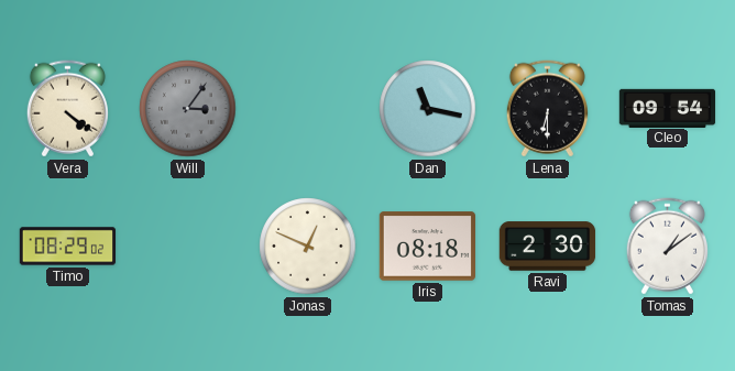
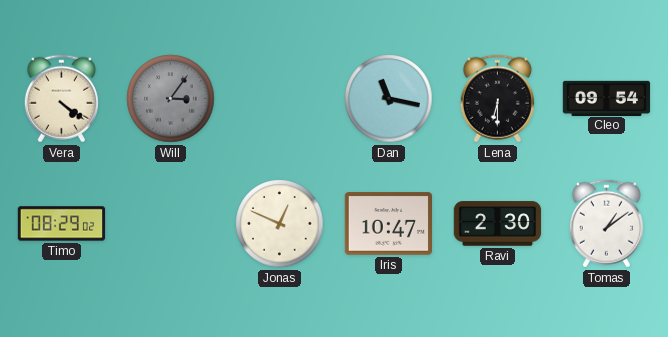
Iris: 08:18 -> 10:47 (388, 224)
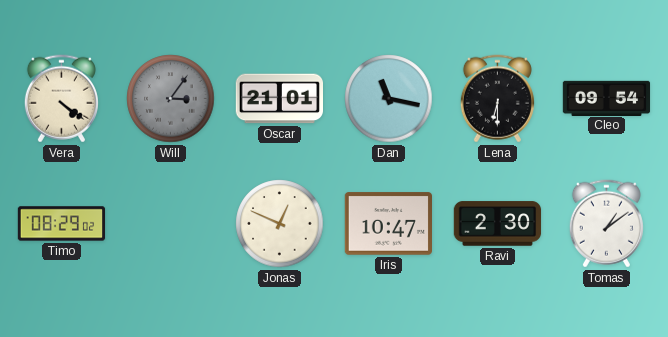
Oscar: none -> 21:01 (280, 99)
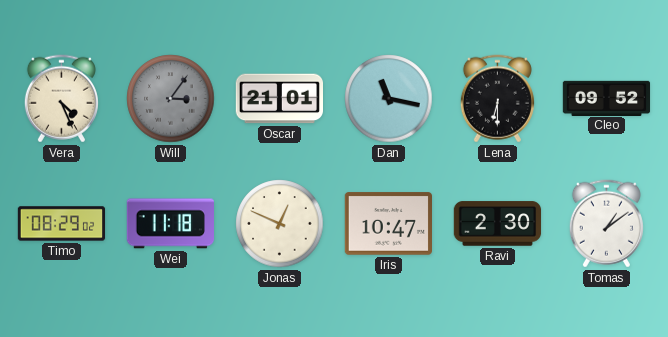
Vera: 4:21 -> 4:26 (61, 99)
Cleo: 09:54 -> 09:52 (607, 98)
Wei: none -> 11:18 (170, 224)
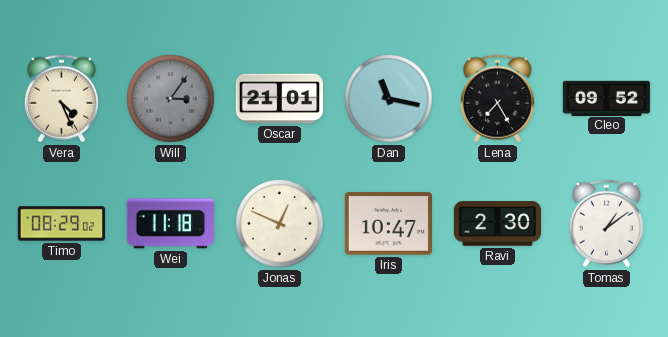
Lena: 6:30 -> 7:25 (497, 99)
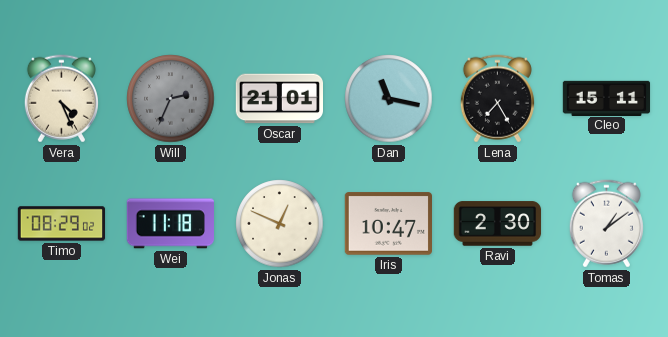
Will: 3:06 -> 2:34 (171, 99)
Cleo: 09:52 -> 15:11 (607, 98)
